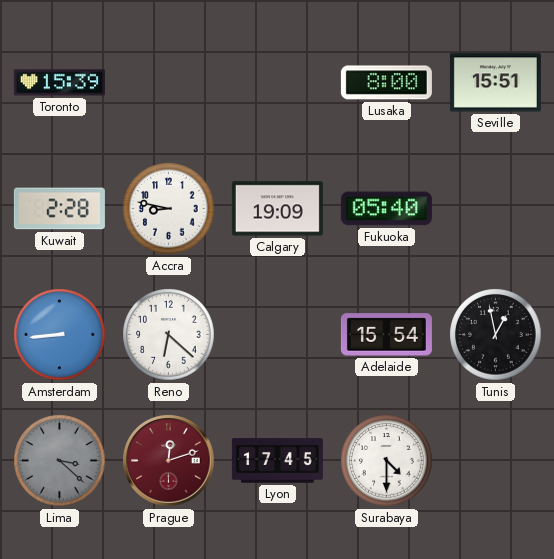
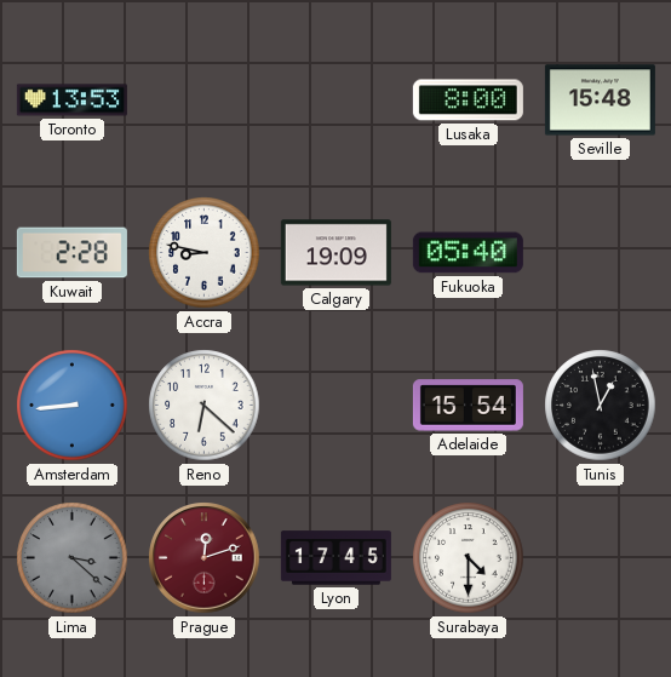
Toronto: 15:39 -> 13:53 (71, 101)
Seville: 15:51 -> 15:48 (600, 101)
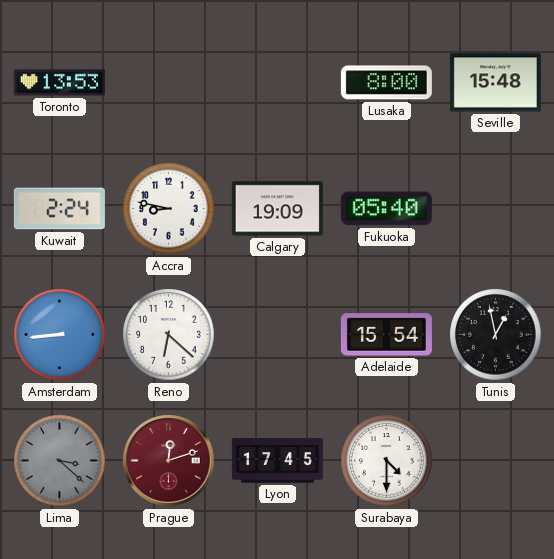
Kuwait: 2:28 -> 2:24 (59, 209)
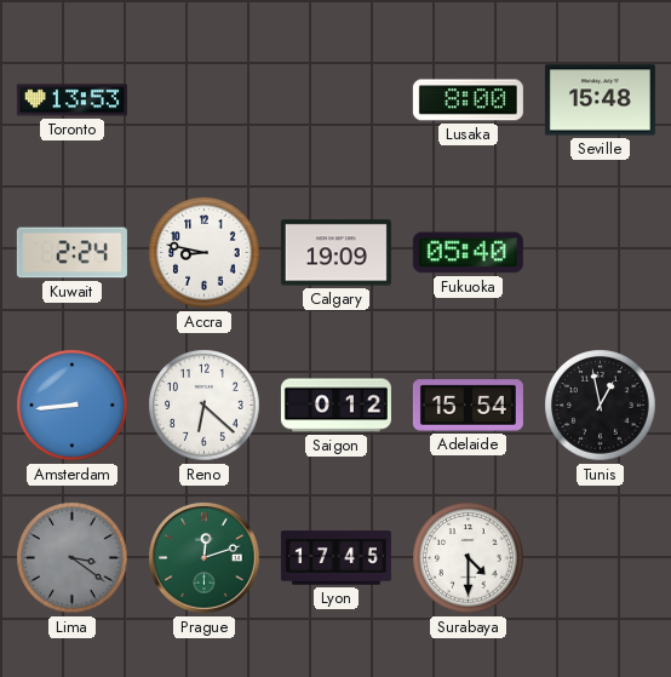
Saigon: none -> 0:12 (335, 406)
Lima: 3:22 -> 3:21 (73, 558)
Prague dial: burgundy -> green (205, 558)
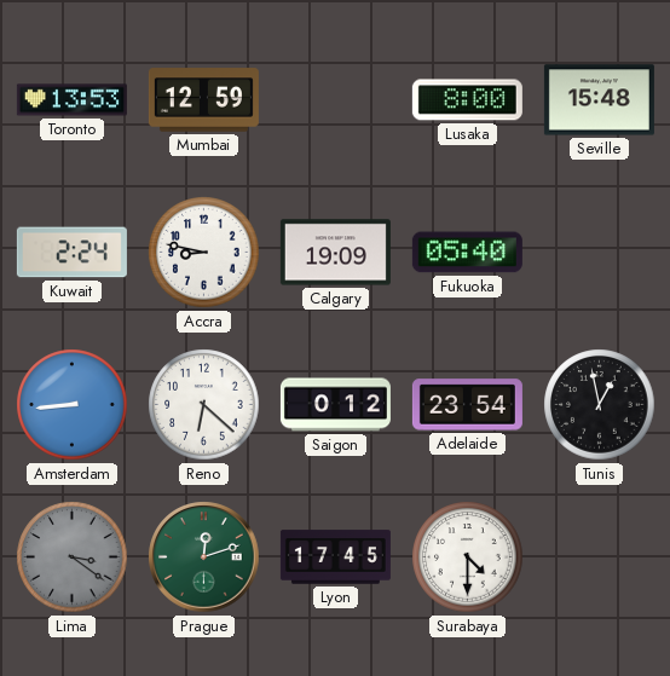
Mumbai: none -> 12:59 (203, 100)
Adelaide: 15:54 -> 23:54 (467, 405)
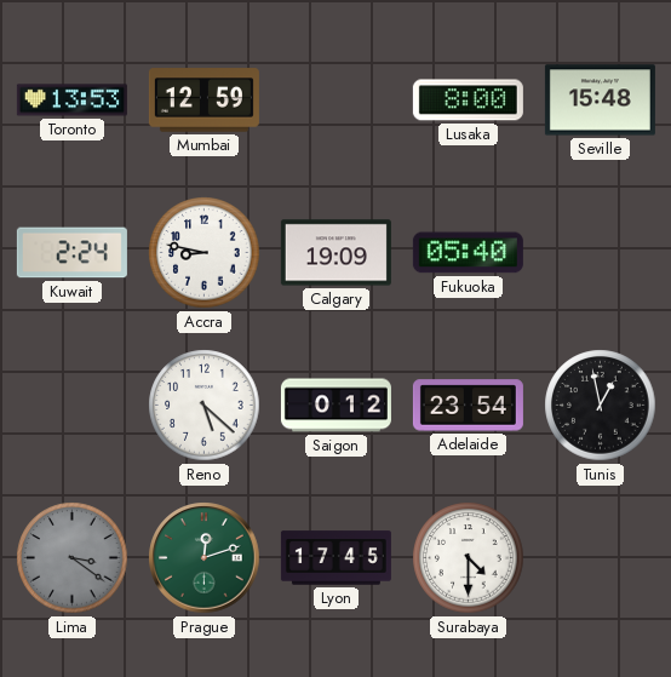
Amsterdam: 8:44 -> none (73, 405)
Reno: 6:22 -> 5:22 (205, 406)
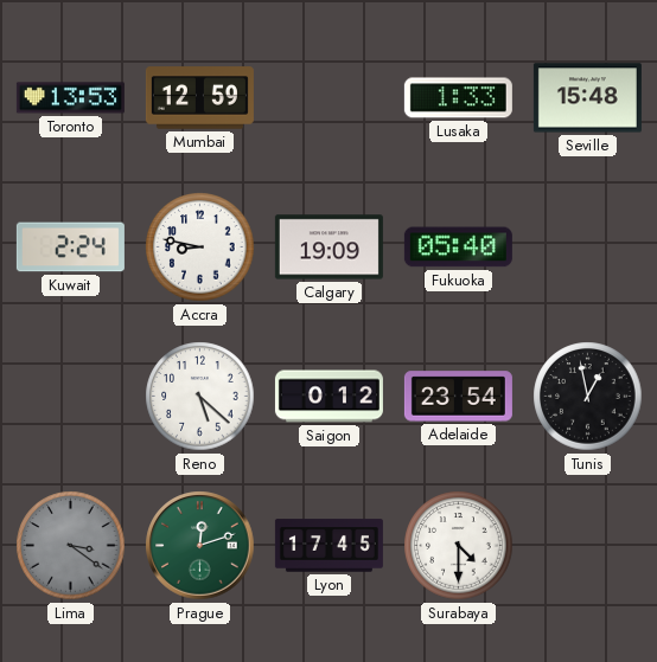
Lusaka: 8:00 -> 1:33 (458, 98)
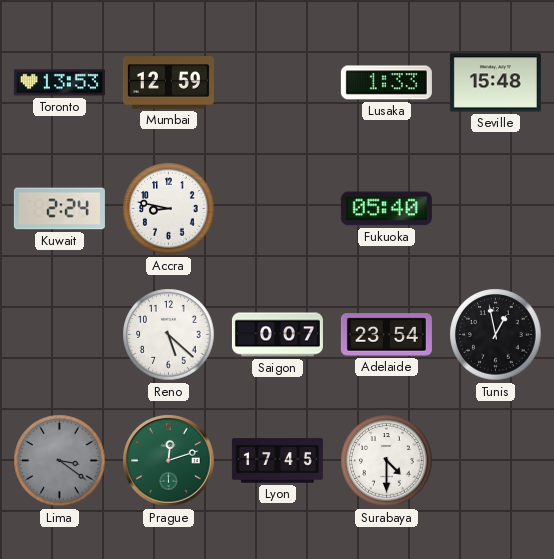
Calgary: 19:09 -> none (328, 248)
Saigon: 0:12 -> 0:07 (277, 335)
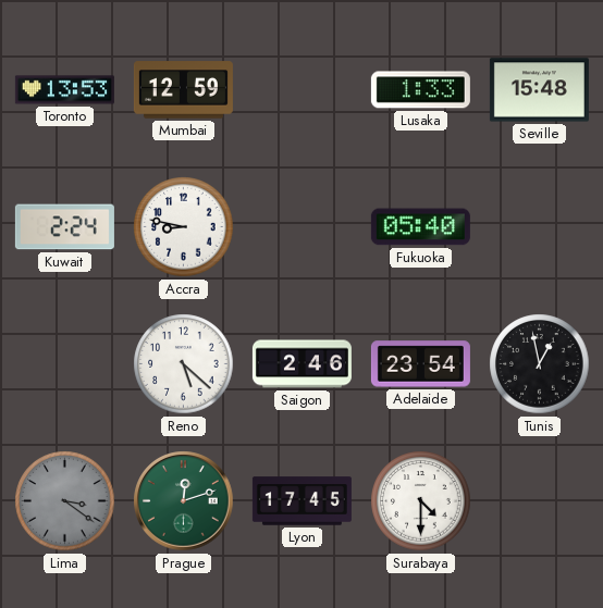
Saigon: 0:07 -> 2:46 (301, 364)
